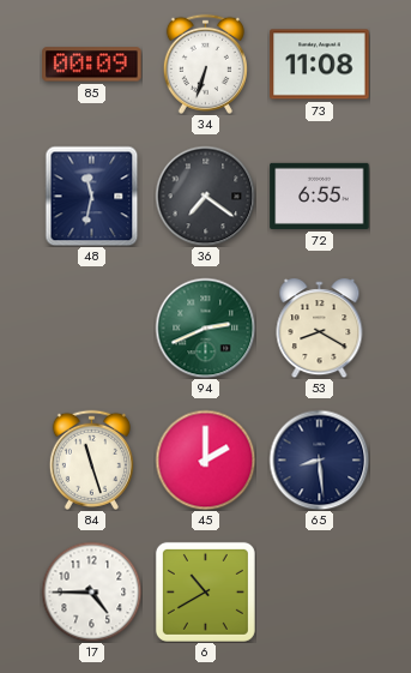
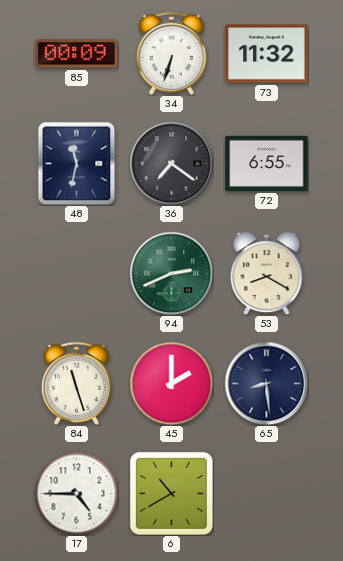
73: 11:08 -> 11:32 (267, 54)
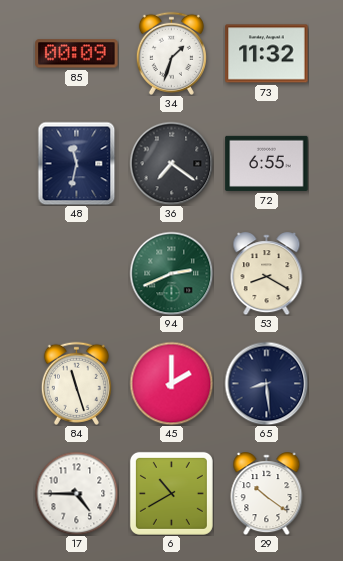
34: 6:33 -> 1:33 (171, 53)
29: none -> 10:21 (267, 494)
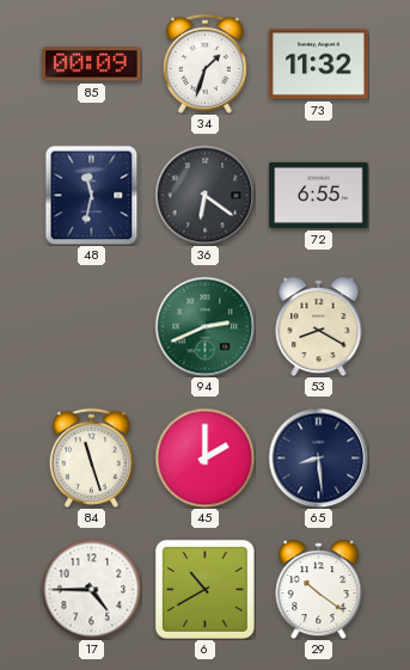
36: 7:21 -> 6:21 (204, 195)
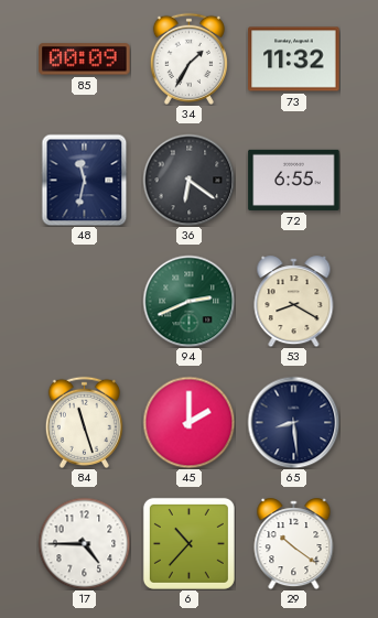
34: 1:33 -> 1:35 (188, 58)
6: 10:40 -> 10:37 (188, 543)
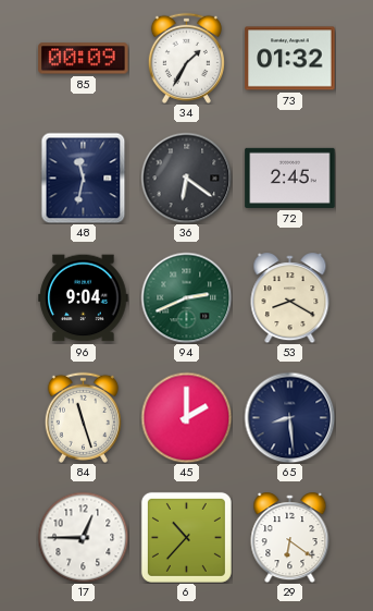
73: 11:32 -> 01:32 (290, 59)
72: 6:55 -> 2:45 (290, 178)
96: none -> 9:04 (84, 298)
17: 4:45 -> 12:45 (83, 537)
29: 10:21 -> 6:21 (290, 538)
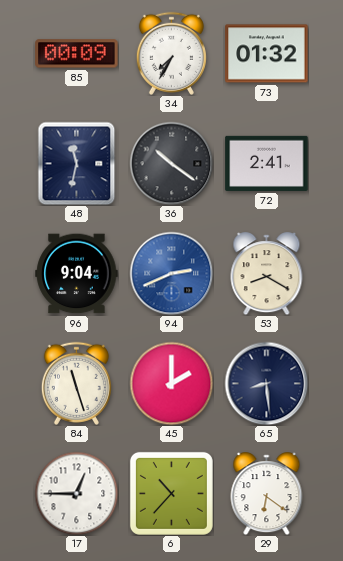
34: 1:35 -> 7:35 (171, 53)
36: 6:21 -> 10:21 (171, 163)
72: 2:45 -> 2:41 (267, 163)
94 dial: green -> blue (171, 273)
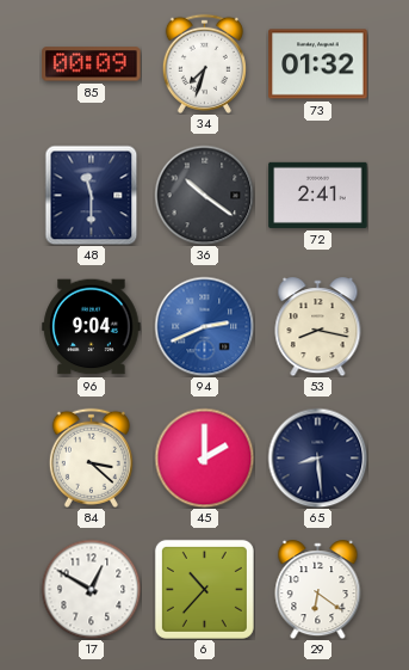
34: 7:35 -> 7:33 (204, 63)
48: 11:32 -> 11:30 (92, 195)
53: 8:20 -> 8:17 (318, 327)
84: 11:27 -> 3:22 (91, 457)
17: 12:45 -> 12:50 (91, 589)
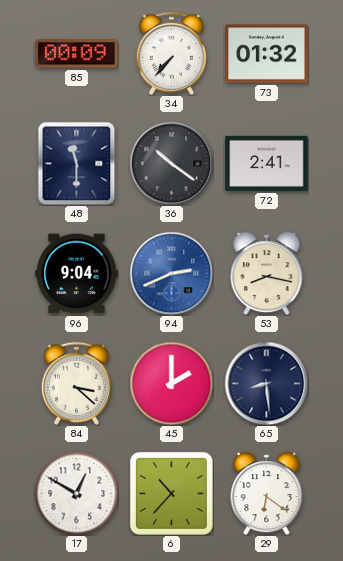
34: 7:33 -> 7:37 (171, 53)
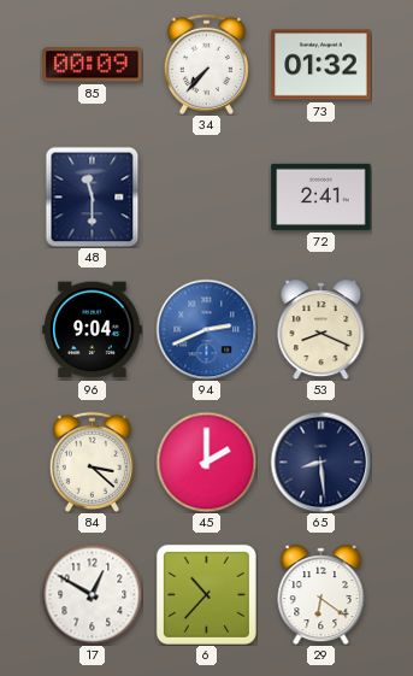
36: 10:21 -> none (171, 163)
53: 8:17 -> 8:19 (321, 330)
